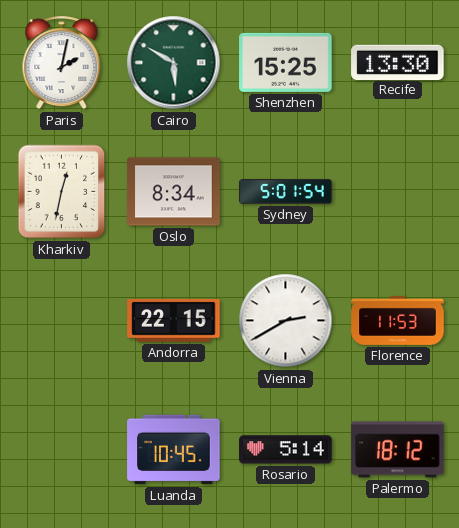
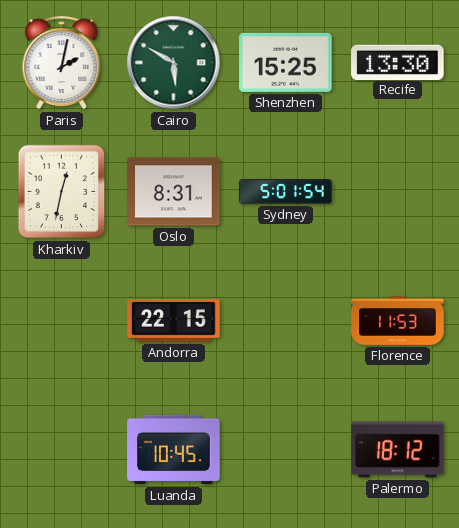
Oslo: 8:34 -> 8:31 (174, 192)
Vienna: 2:40 -> none (286, 321)
Rosario: 5:14 -> none (286, 450)
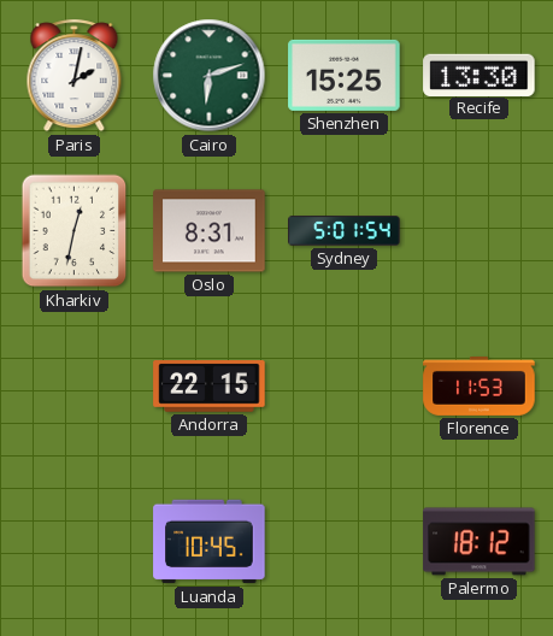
Cairo: 5:50 -> 6:12 (210, 76)
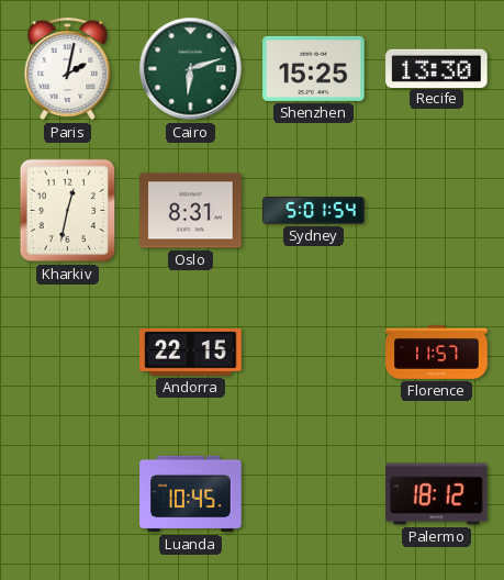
Florence: 11:53 -> 11:57 (437, 352)
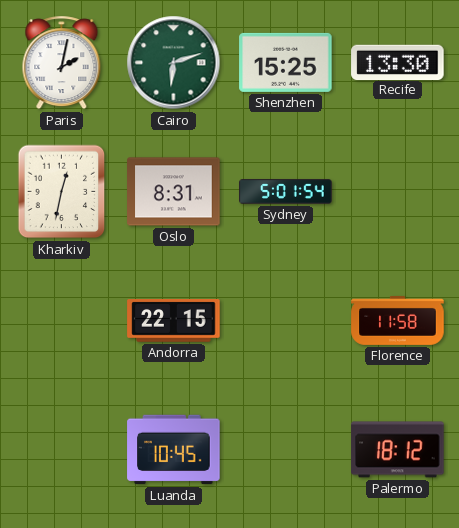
Florence: 11:57 -> 11:58 (398, 320)
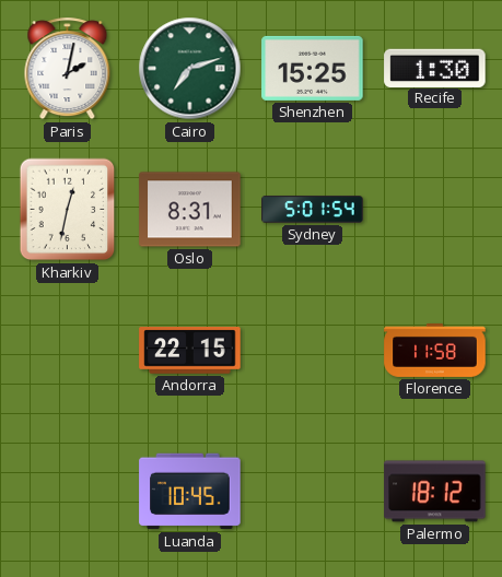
Cairo: 6:12 -> 7:12 (190, 69)
Recife: 13:30 -> 1:30 (435, 68)
